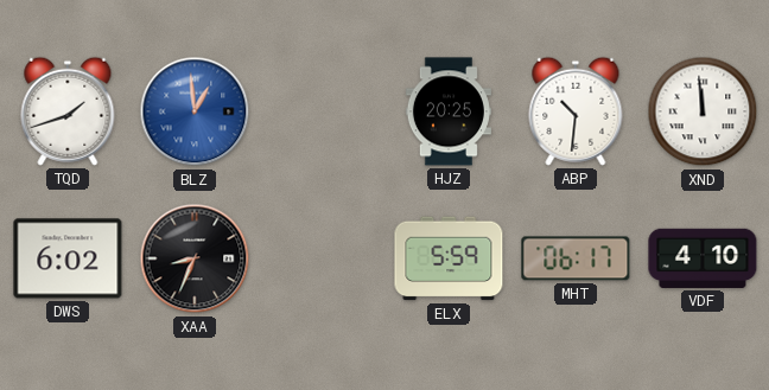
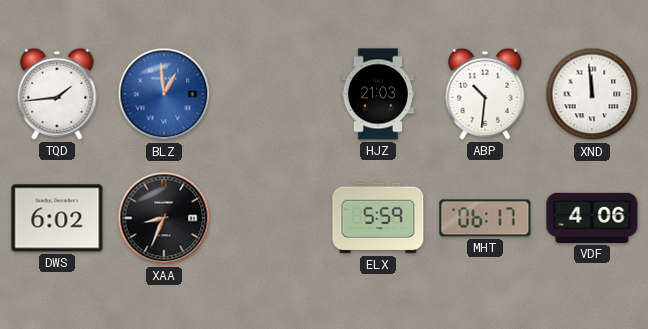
TQD: 1:42 -> 1:44 (57, 94)
HJZ: 20:25 -> 21:03 (378, 94)
VDF: 4:10 -> 4:06 (592, 218)
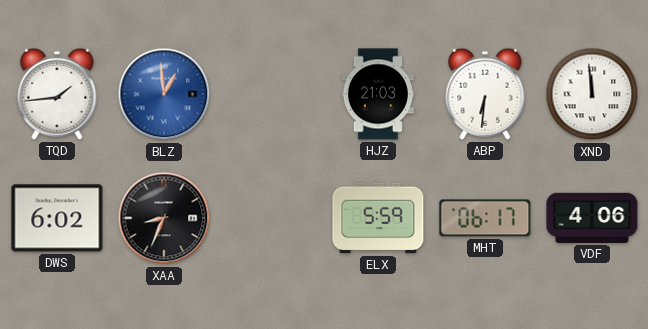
ABP: 10:31 -> 6:31 (485, 94)
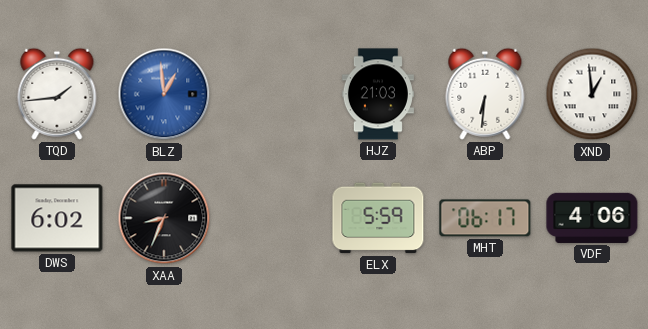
XND: 11:59 -> 12:59 (592, 94)
